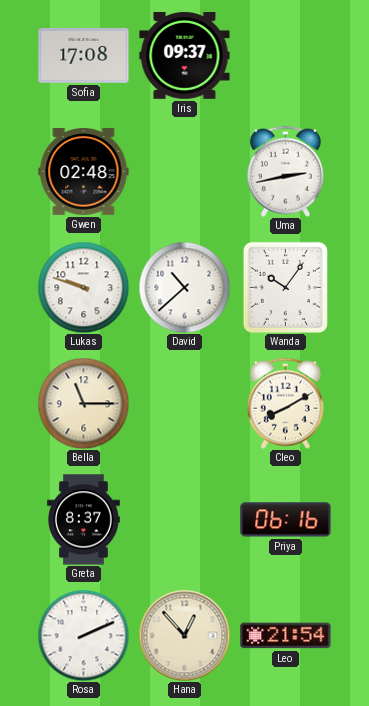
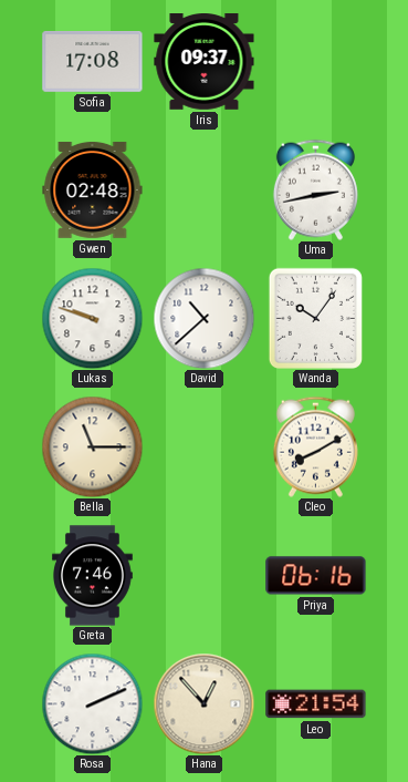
Greta: 8:37 -> 7:46 (93, 576)
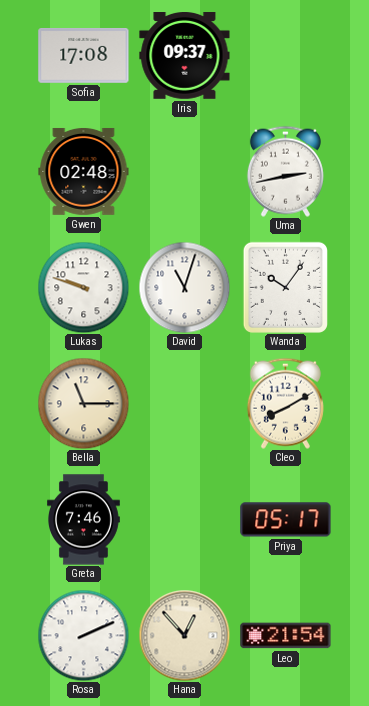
David: 10:38 -> 11:03 (184, 287)
Priya: 06:16 -> 05:17 (286, 520)
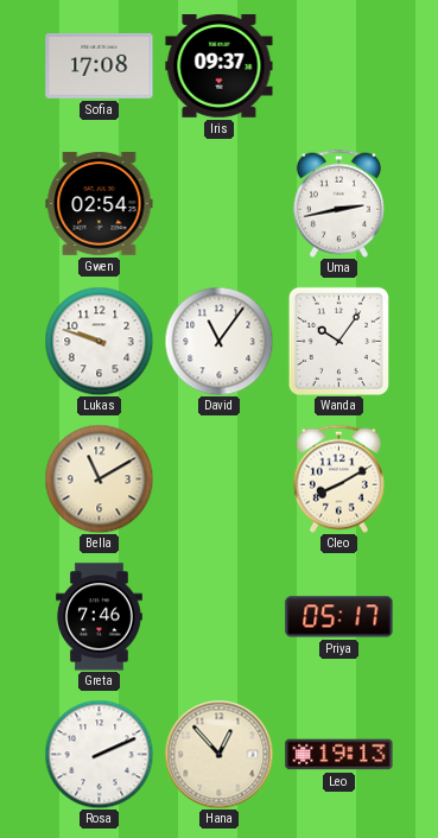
Gwen: 02:48 -> 02:54 (100, 203)
David: 11:03 -> 11:06 (218, 341)
Bella: 11:15 -> 11:10 (99, 478)
Leo: 21:54 -> 19:13 (339, 755)
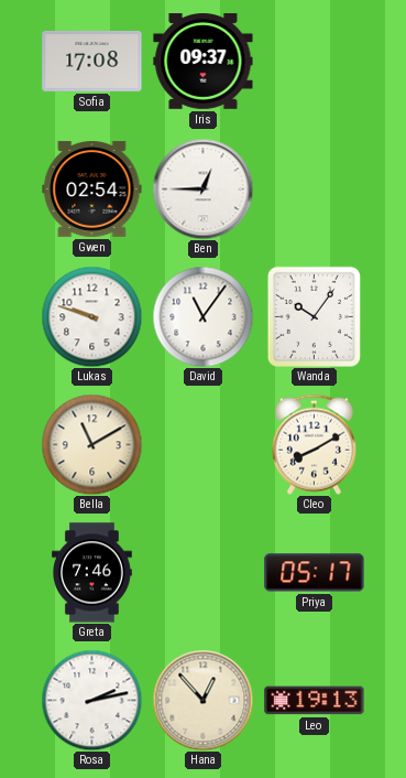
Ben: none -> 12:45 (202, 188)
Uma: 2:43 -> none (338, 203)
Rosa: 2:11 -> 2:13 (91, 700)
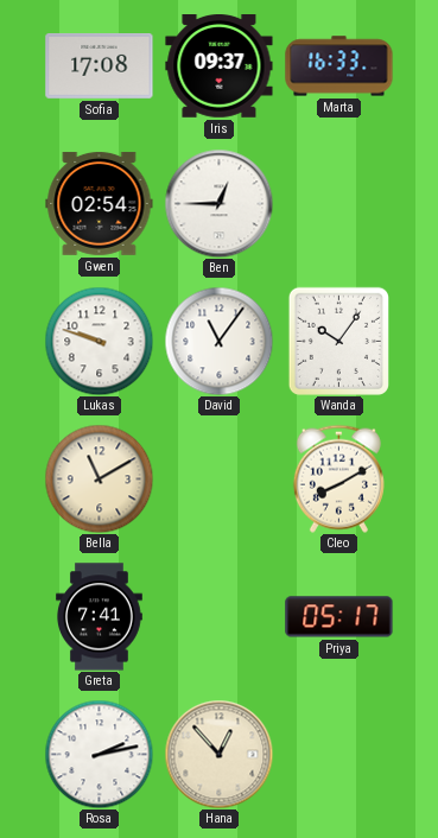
Marta: none -> 16:33 (339, 66)
Greta: 7:46 -> 7:41 (100, 617)
Leo: 19:13 -> none (315, 701)
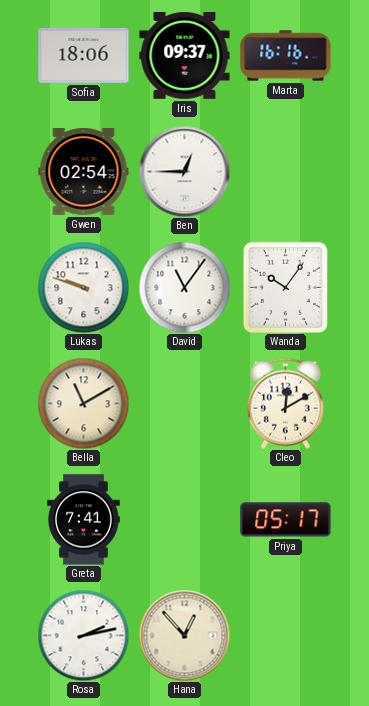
Sofia: 17:08 -> 18:06 (84, 56)
Marta: 16:33 -> 16:16 (286, 56)
Cleo: 8:10 -> 12:10 (285, 403)
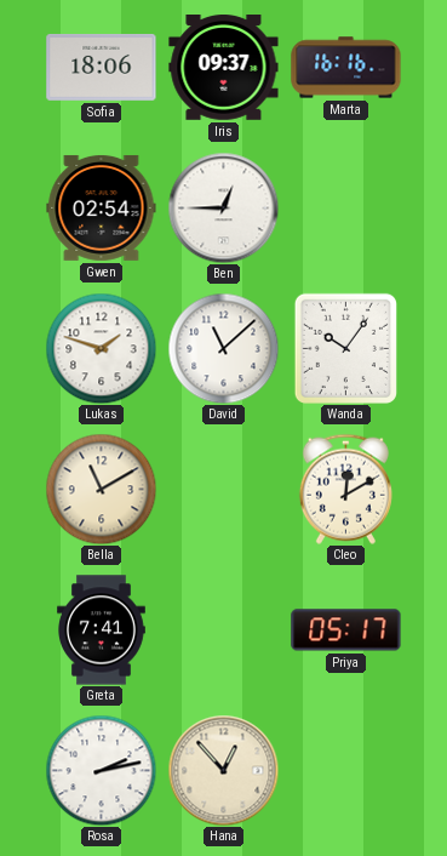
Lukas: 9:48 -> 1:48 (101, 348)
David: 11:06 -> 11:08 (223, 348)
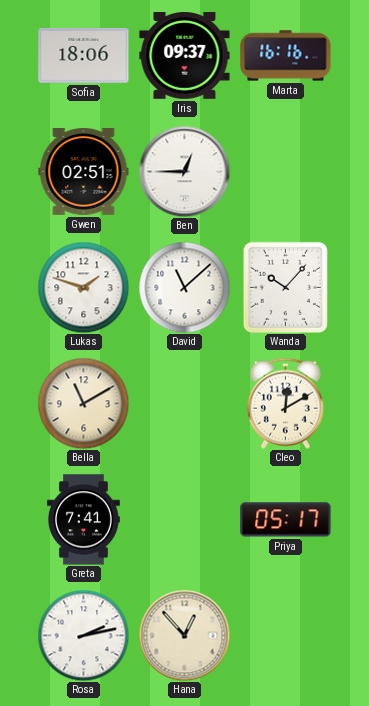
Gwen: 02:54 -> 02:51 (84, 171)
Wanda: 10:06 -> 10:07 (285, 287)
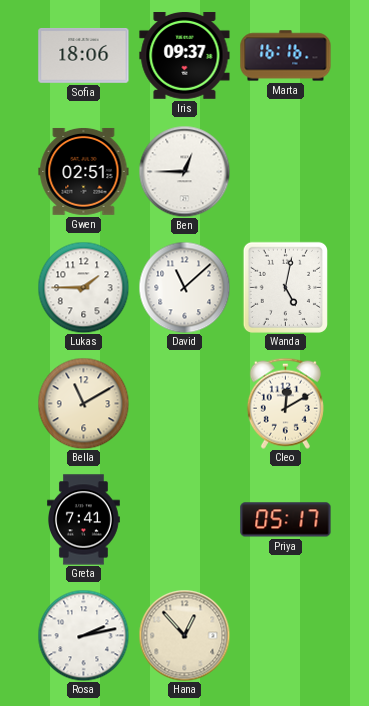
Lukas: 1:48 -> 1:45 (83, 287)
Wanda: 10:07 -> 5:02 (285, 287)
